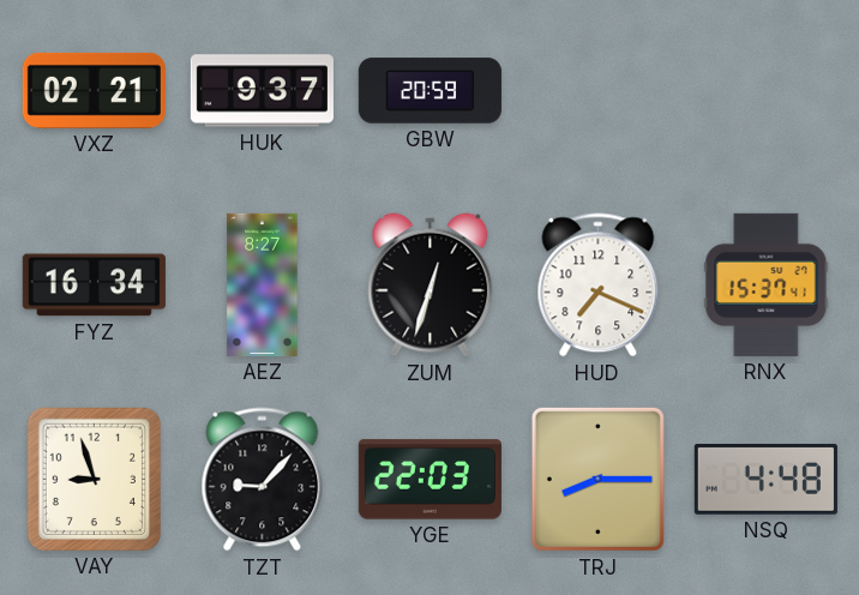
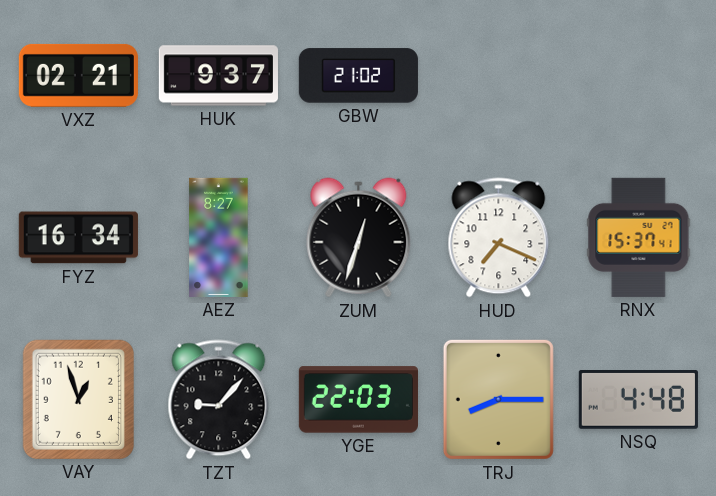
GBW: 20:59 -> 21:02 (358, 76)
VAY: 8:57 -> 12:57 (78, 399)
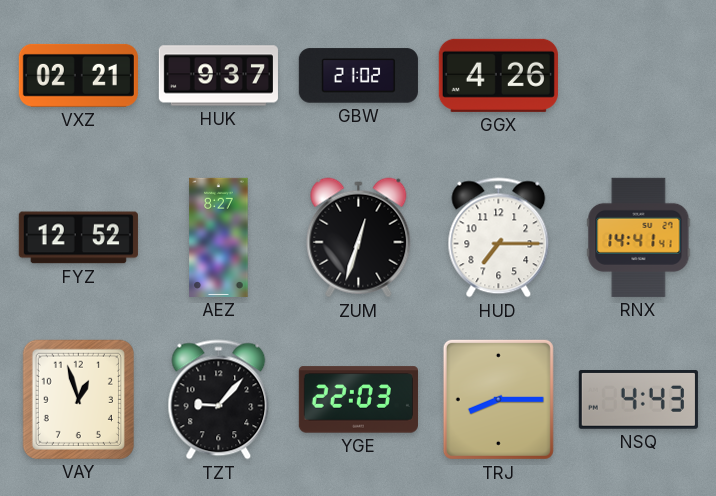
GGX: none -> 4:26 (498, 75)
FYZ: 16:34 -> 12:52 (78, 238)
HUD: 7:19 -> 7:15 (499, 238)
RNX: 15:37 -> 14:41 (639, 237)
NSQ: 4:48 -> 4:43 (638, 400)
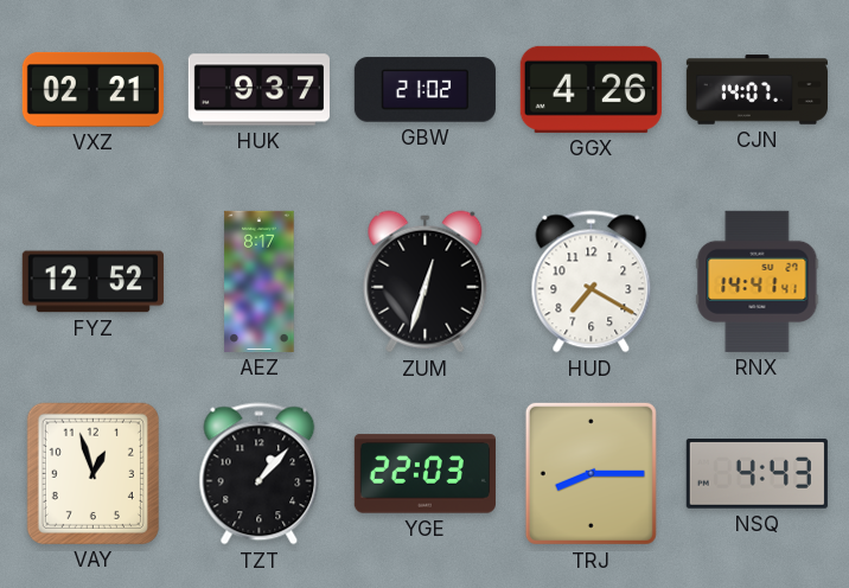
CJN: none -> 14:07 (757, 90)
AEZ: 8:27 -> 8:17 (260, 281)
HUD: 7:15 -> 7:20 (592, 282)
TZT: 9:07 -> 1:07 (260, 474)
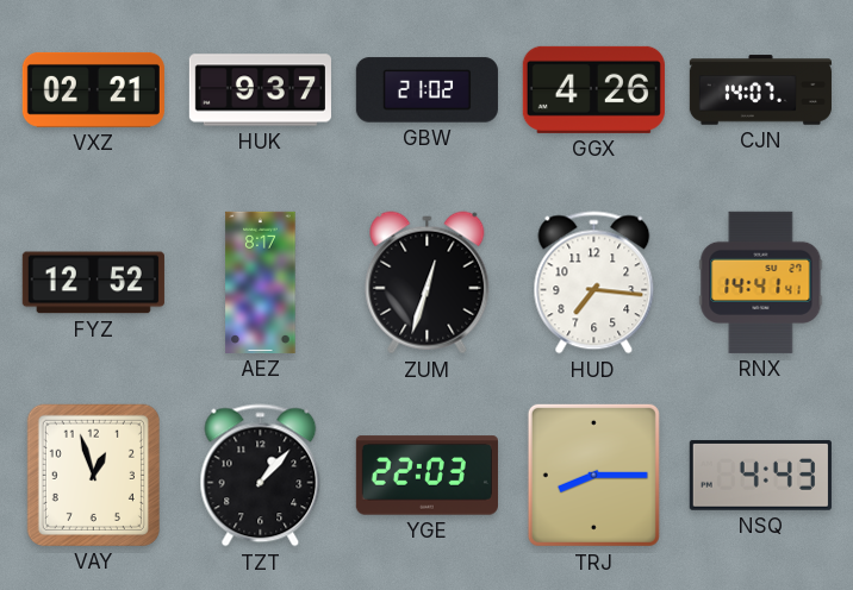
HUD: 7:20 -> 7:16 (594, 283)
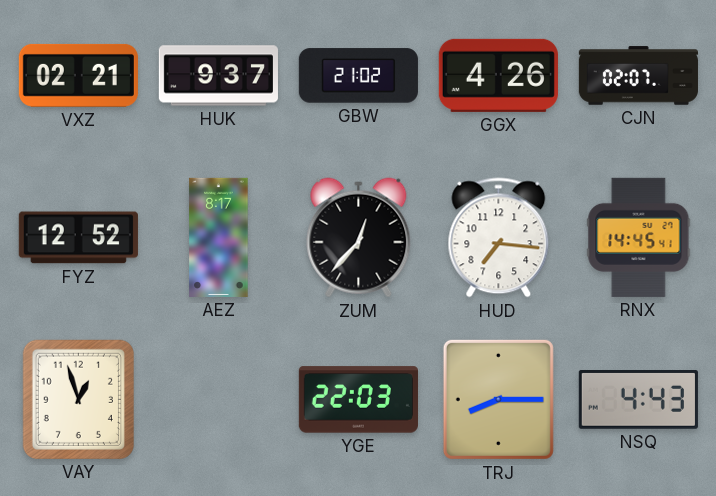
CJN: 14:07 -> 02:07 (638, 76)
ZUM: 12:33 -> 12:37 (359, 238)
RNX: 14:41 -> 14:45 (639, 237)
TZT: 1:07 -> none (261, 476)
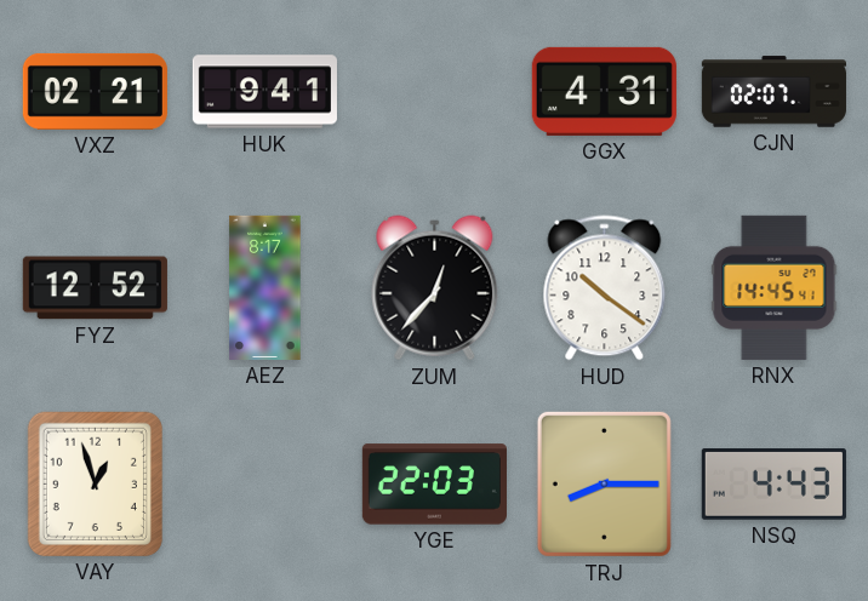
HUK: 9:37 -> 9:41 (264, 92)
GBW: 21:02 -> none (358, 76)
GGX: 4:26 -> 4:31 (604, 91)
HUD: 7:16 -> 10:21 (605, 288)
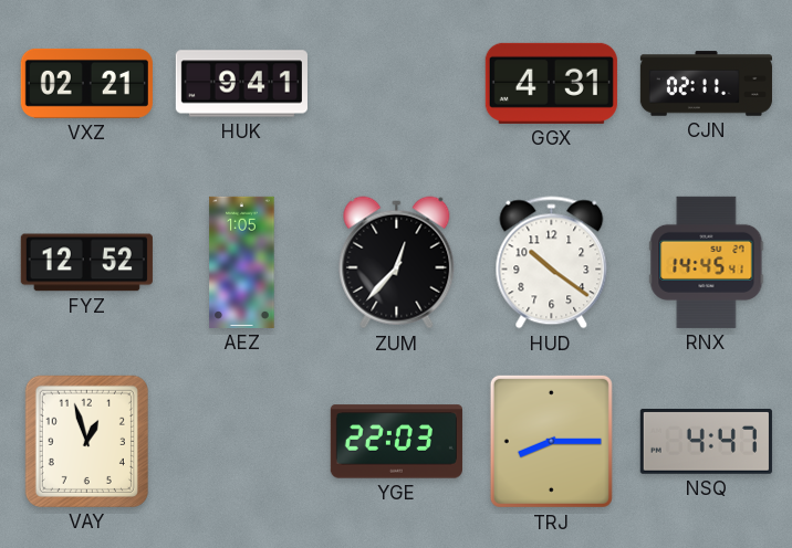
CJN: 02:07 -> 02:11 (706, 84)
AEZ: 8:17 -> 1:05 (242, 262)
NSQ: 4:43 -> 4:47 (706, 442)
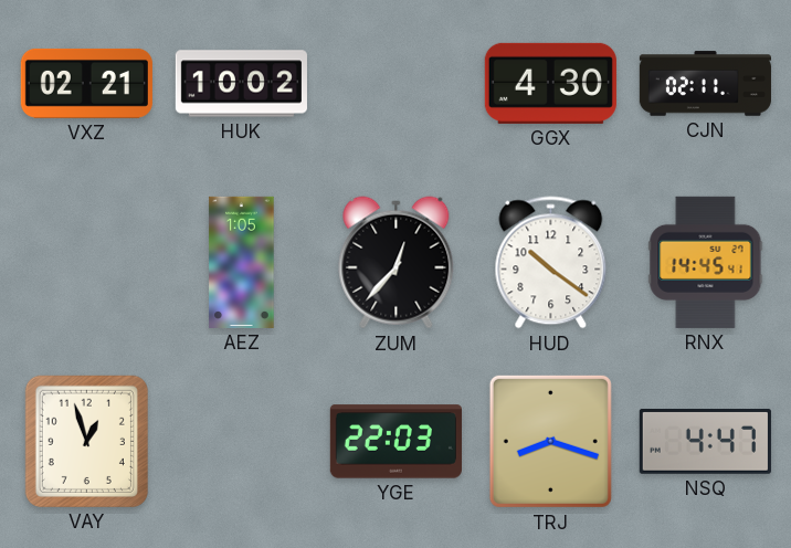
HUK: 9:41 -> 10:02 (241, 84)
GGX: 4:31 -> 4:30 (550, 83)
FYZ: 12:52 -> none (86, 263)
TRJ: 8:15 -> 8:18 (550, 441)
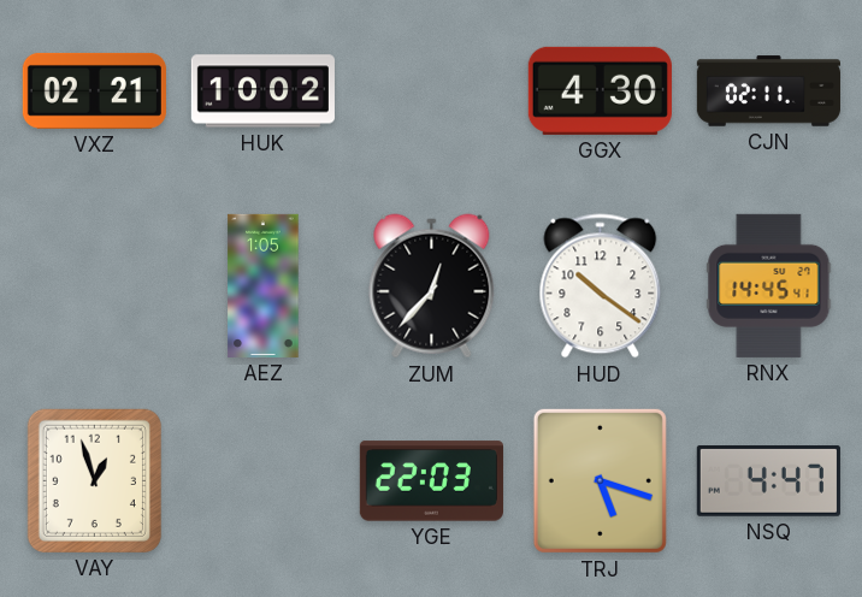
TRJ: 8:18 -> 5:18 (600, 480)
